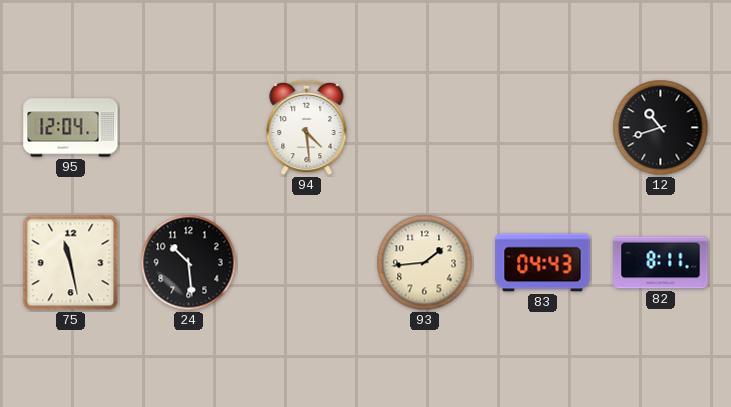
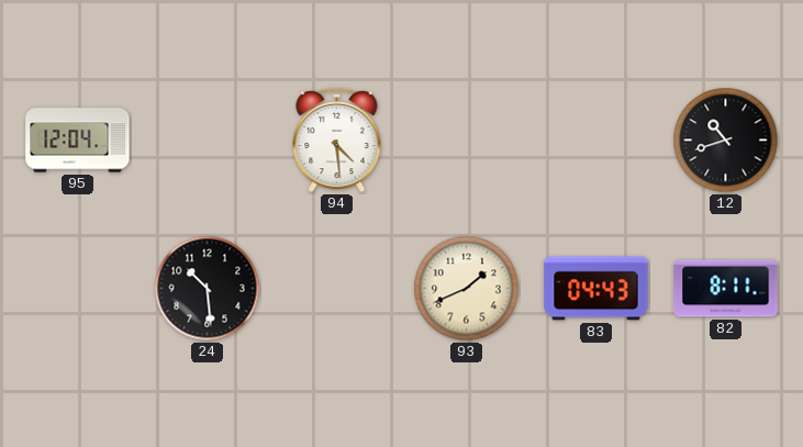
75: 11:28 -> none (71, 263)
93: 1:44 -> 1:41 (467, 289)
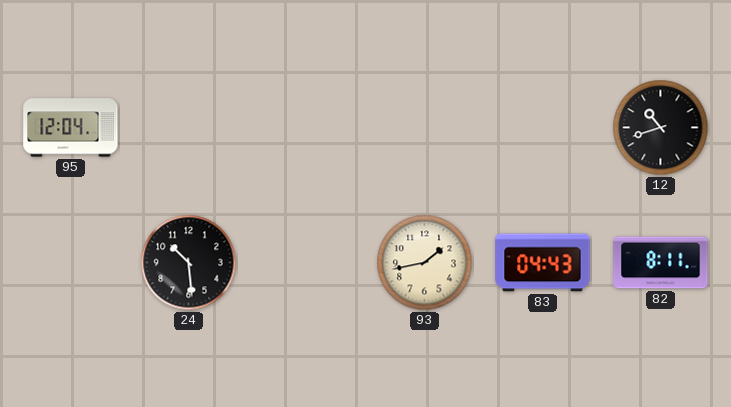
94: 4:29 -> none (337, 141)
93: 1:41 -> 1:43 (425, 263)
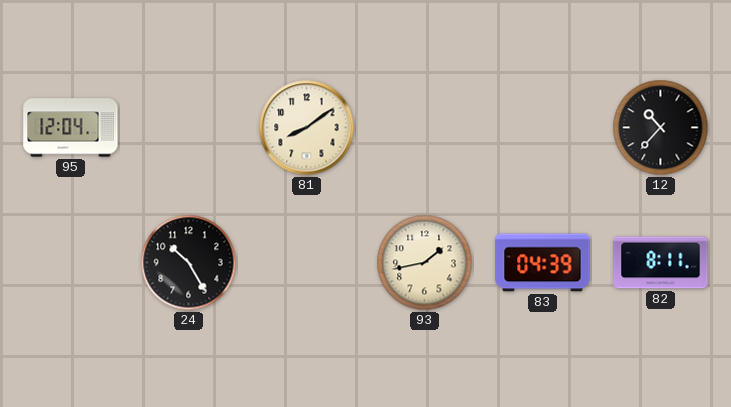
81: none -> 8:09 (307, 128)
12: 10:42 -> 10:37 (661, 128)
24: 10:29 -> 10:25 (189, 263)
83: 04:43 -> 04:39 (543, 263)
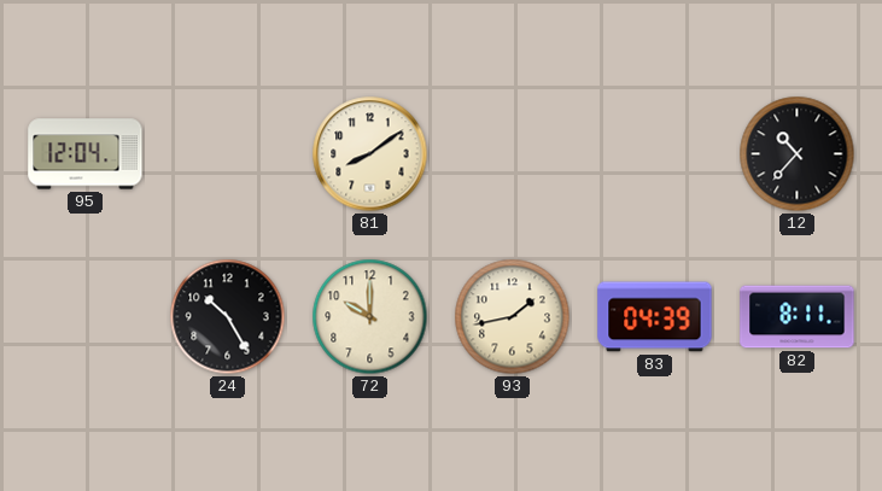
72: none -> 10:00 (370, 317)
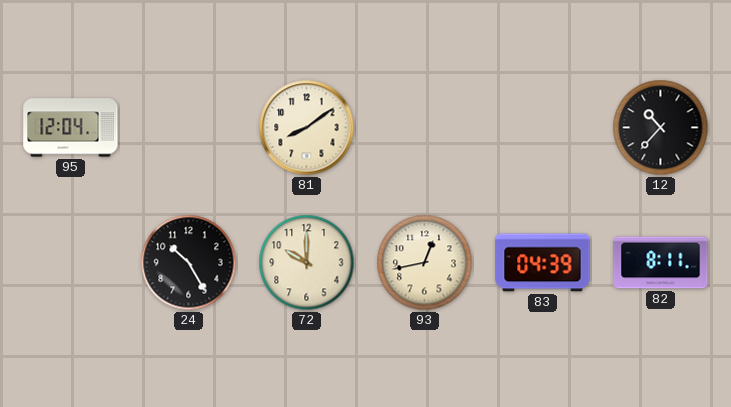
93: 1:43 -> 12:43 (425, 263)
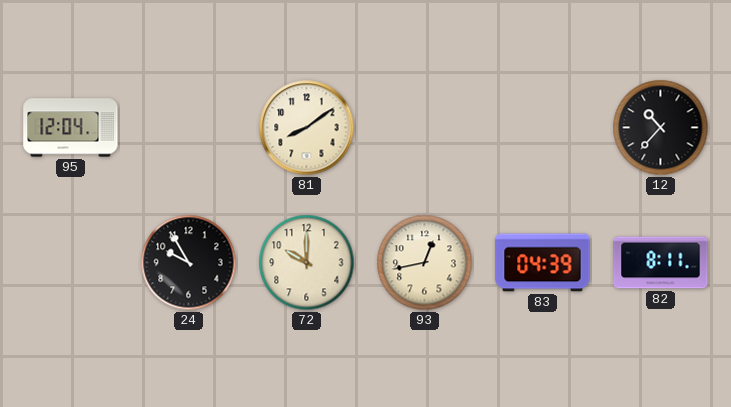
24: 10:25 -> 9:55 (189, 263)
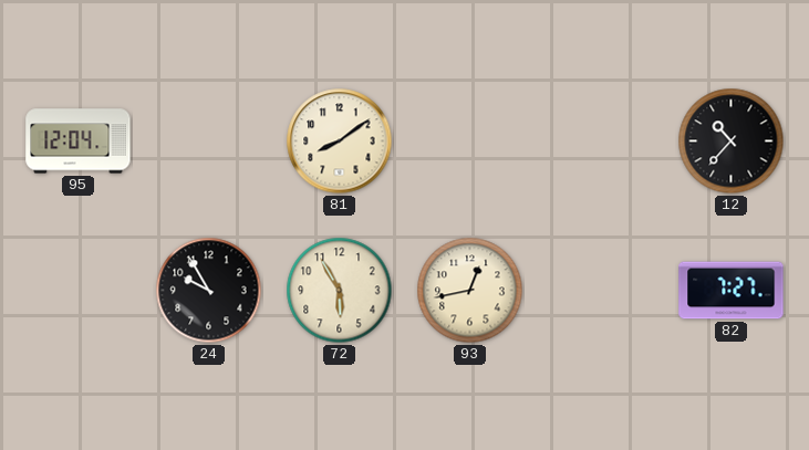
72: 10:00 -> 5:55 (340, 291)
83: 04:39 -> none (543, 263)
82: 8:11 -> 7:27 (732, 291)
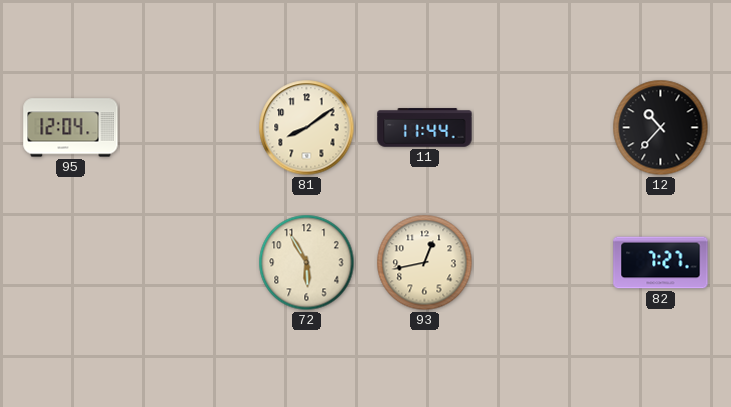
11: none -> 11:44 (425, 128)
24: 9:55 -> none (209, 291)
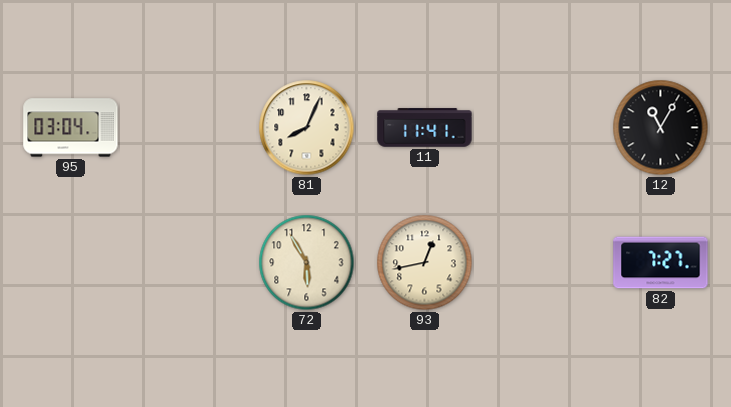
95: 12:04 -> 03:04 (71, 128)
81: 8:09 -> 8:04 (307, 128)
11: 11:44 -> 11:41 (425, 128)
12: 10:37 -> 11:05 (661, 128)
